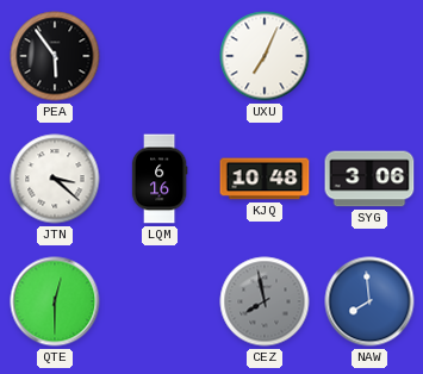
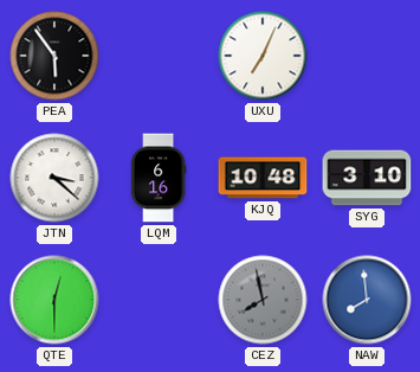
SYG: 3:06 -> 3:10 (367, 178)
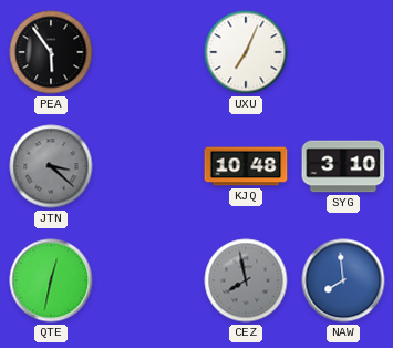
JTN dial: white -> grey (51, 166)
LQM: 6:16 -> none (159, 178)
QTE: 12:30 -> 12:32 (51, 280)
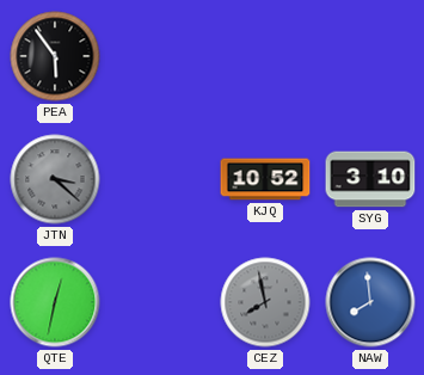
UXU: 7:04 -> none (246, 52)
KJQ: 10:48 -> 10:52 (265, 179)
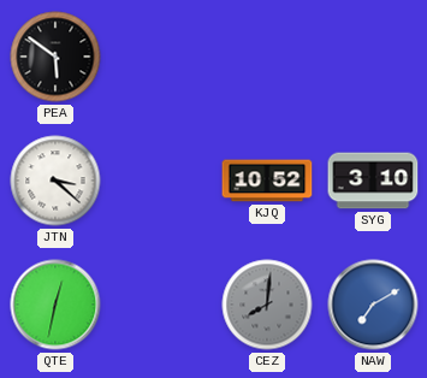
PEA: 5:54 -> 5:51 (55, 57)
JTN dial: grey -> white (55, 181)
CEZ: 7:58 -> 8:01 (267, 305)
NAW: 7:59 -> 7:10 (373, 305)
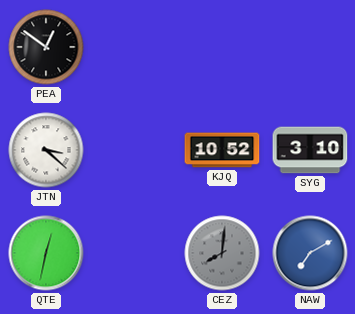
PEA: 5:51 -> 12:51 (46, 47)
